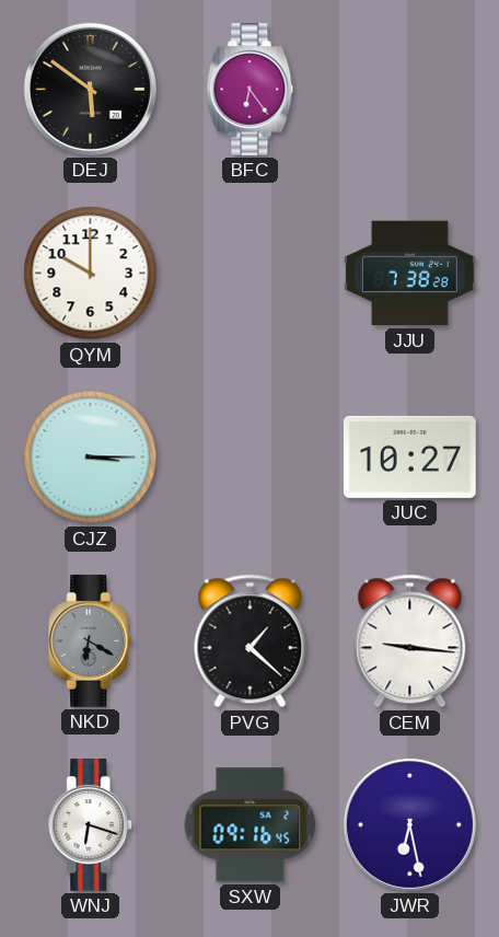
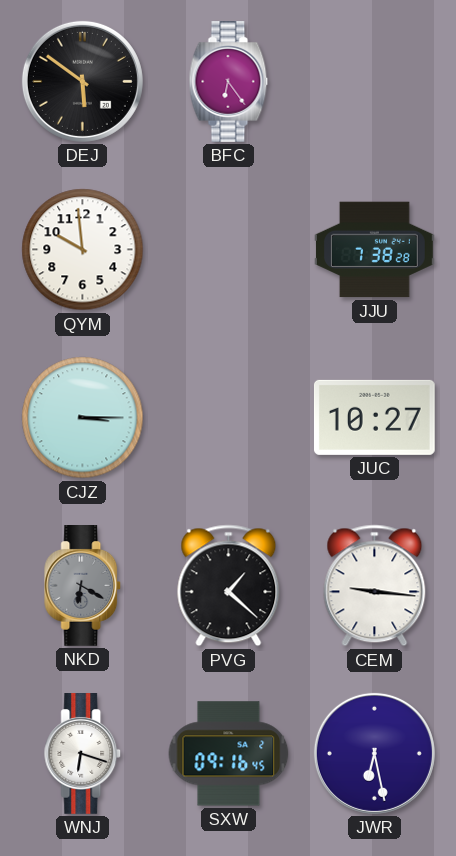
QYM: 10:00 -> 9:59 (83, 250)
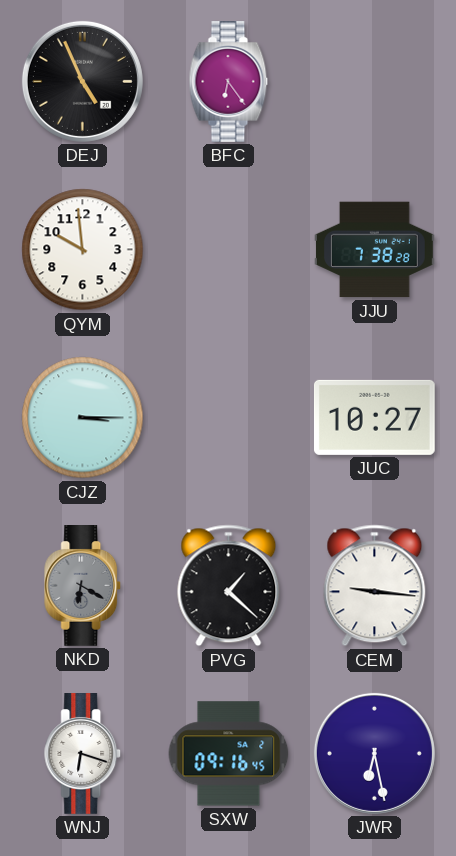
DEJ: 5:51 -> 4:56 (82, 81)
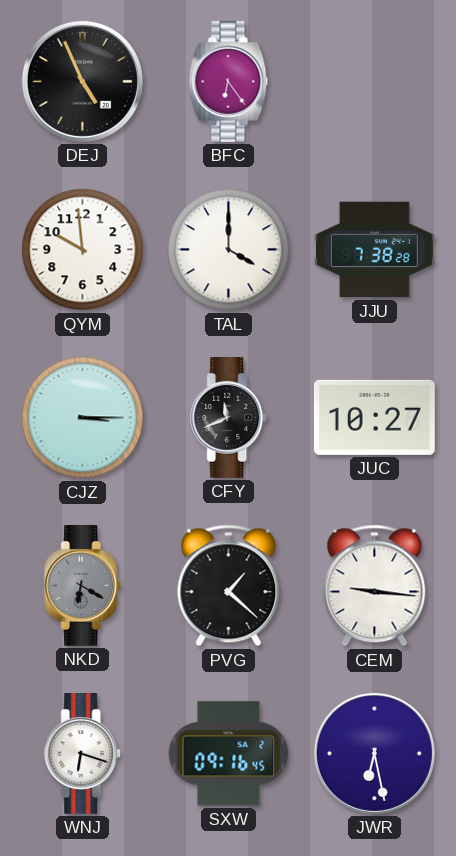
TAL: none -> 4:00 (229, 250)
CFY: none -> 11:41 (229, 418)
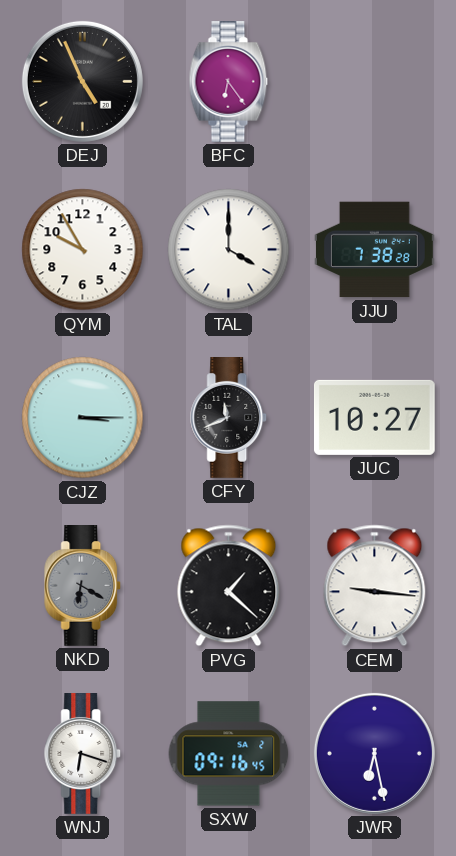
QYM: 9:59 -> 9:55 (83, 250)
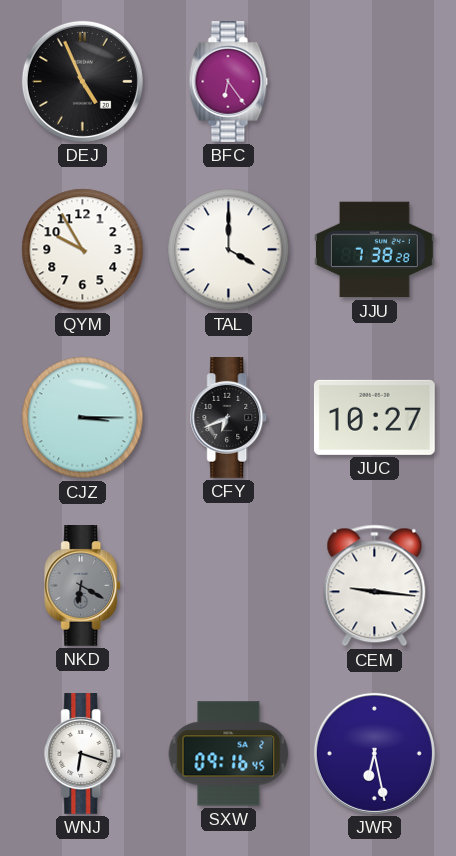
CFY: 11:41 -> 6:41 (229, 418)
PVG: 1:22 -> none (229, 586)
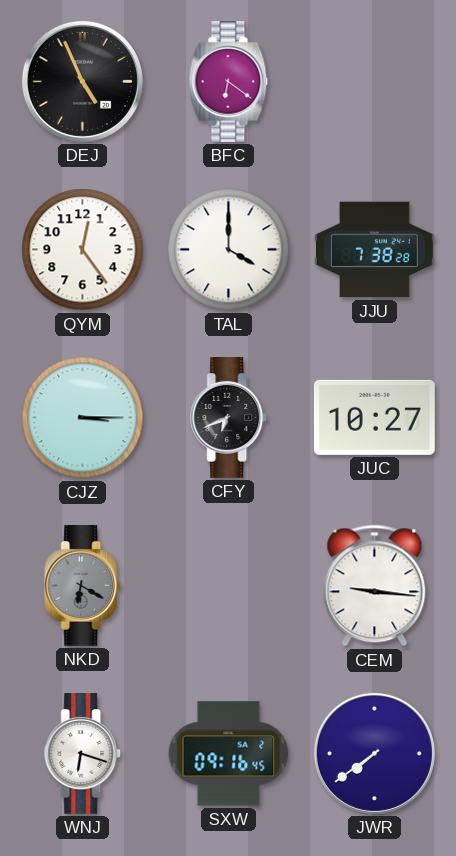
BFC: 6:24 -> 6:21 (229, 82)
QYM: 9:55 -> 12:24 (83, 250)
JWR: 6:28 -> 7:39 (374, 753)
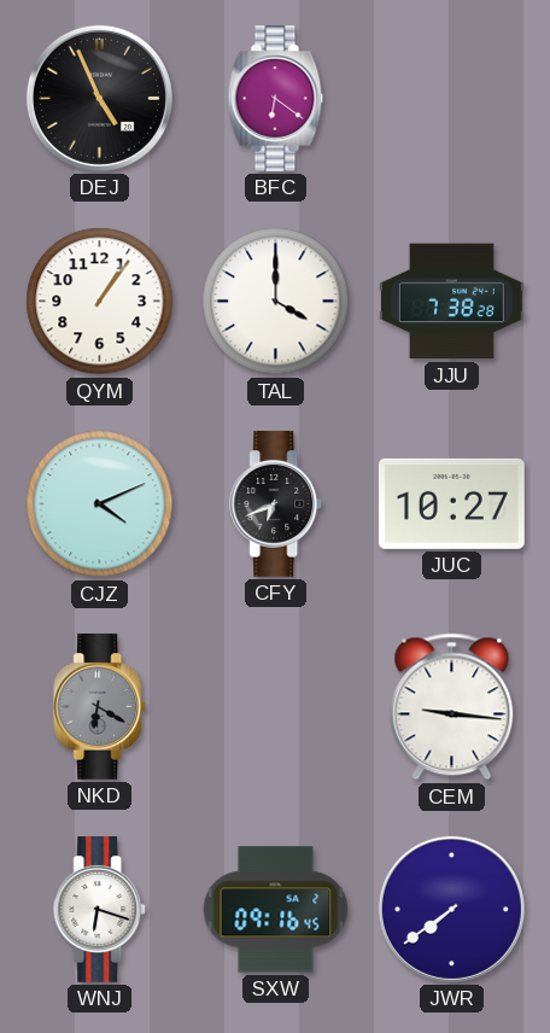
QYM: 12:24 -> 1:06 (100, 302)
CJZ: 3:15 -> 4:11 (100, 504)
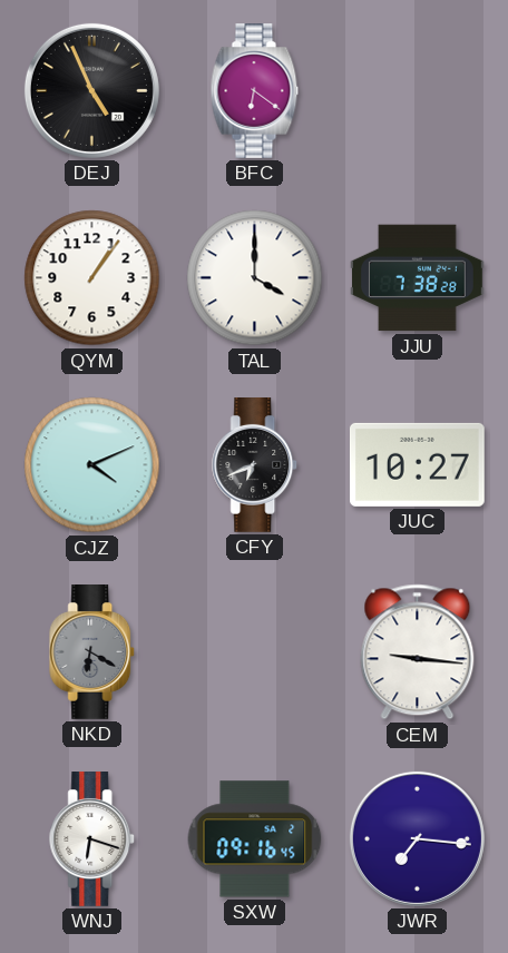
JWR: 7:39 -> 7:16 (417, 838)
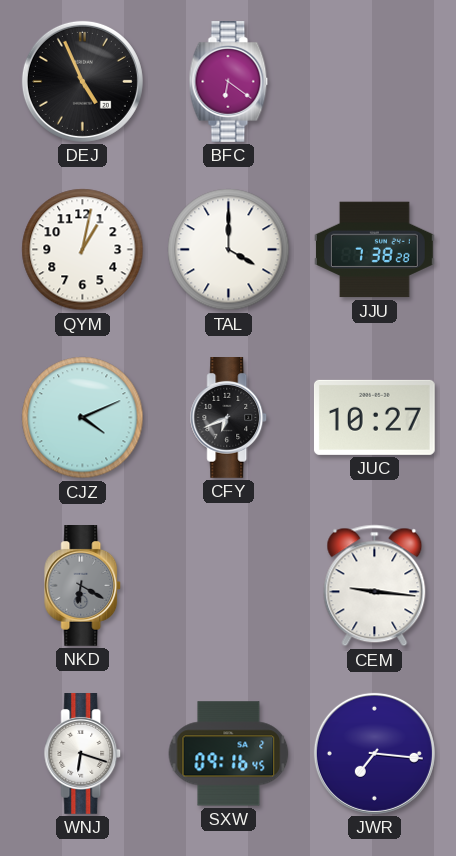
QYM: 1:06 -> 1:02 (83, 250)
